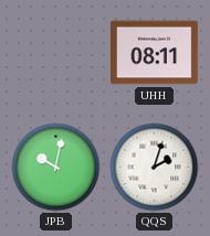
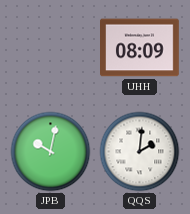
UHH: 08:11 -> 08:09 (140, 48)
QQS: 2:03 -> 2:01 (140, 152)
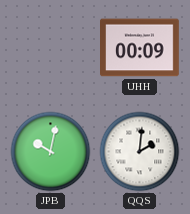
UHH: 08:09 -> 00:09 (140, 48)
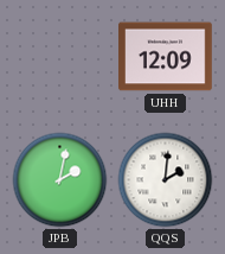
UHH: 00:09 -> 12:09 (166, 57)
JPB: 10:02 -> 2:02 (60, 180)
